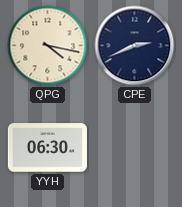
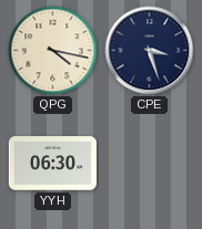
CPE: 2:41 -> 3:27 (150, 51)
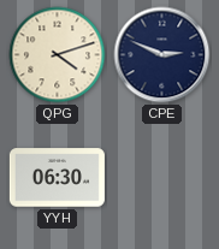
QPG: 4:17 -> 4:12 (58, 55)
CPE: 3:27 -> 2:49 (162, 55)
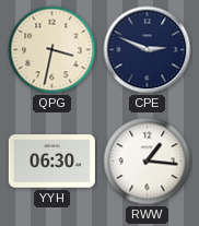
QPG: 4:12 -> 3:32 (52, 50)
RWW: none -> 1:16 (148, 162)
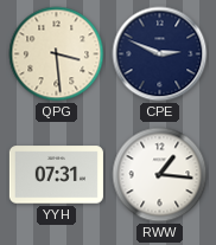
QPG: 3:32 -> 3:29 (57, 54)
YYH: 06:30 -> 07:31 (56, 175)
